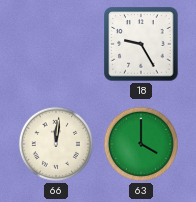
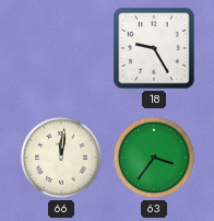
63: 4:00 -> 3:36 (154, 158)
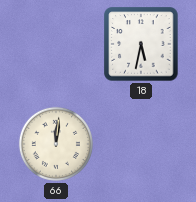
18: 9:25 -> 5:32 (141, 44)
63: 3:36 -> none (154, 158)
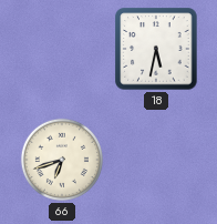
66: 12:01 -> 6:42 (62, 160)
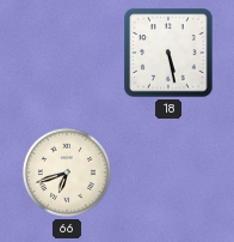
18: 5:32 -> 5:28 (168, 53)
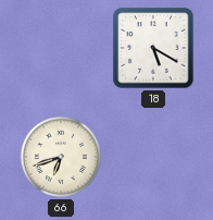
18: 5:28 -> 5:20 (153, 48)
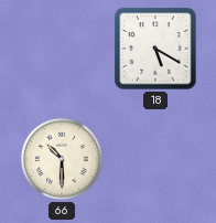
66: 6:42 -> 10:30 (62, 159)
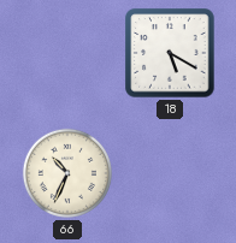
66: 10:30 -> 10:34 (67, 173)
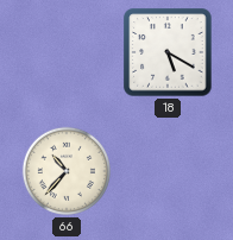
66: 10:34 -> 10:37 (67, 171)
